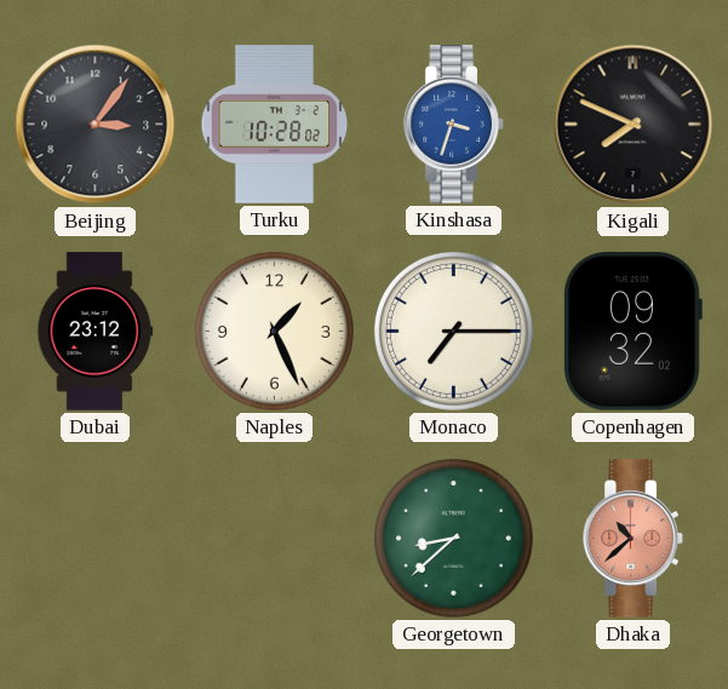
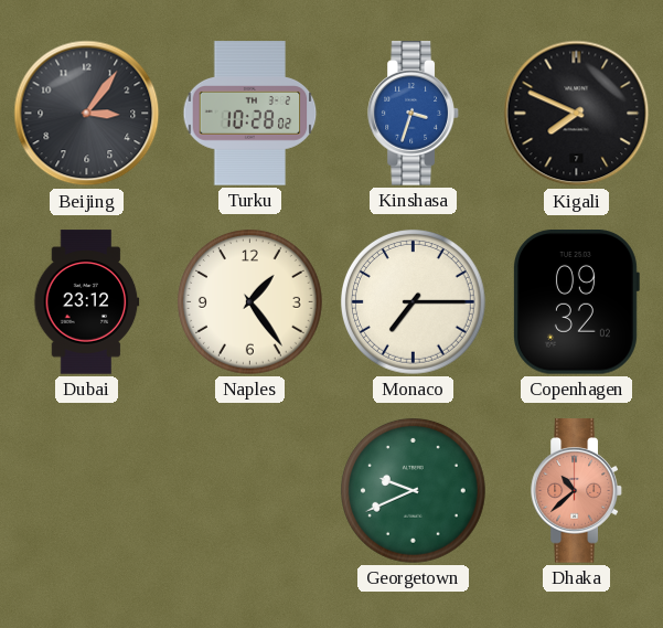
Naples: 1:26 -> 1:24 (250, 302)
Georgetown: 8:38 -> 9:41 (414, 491)
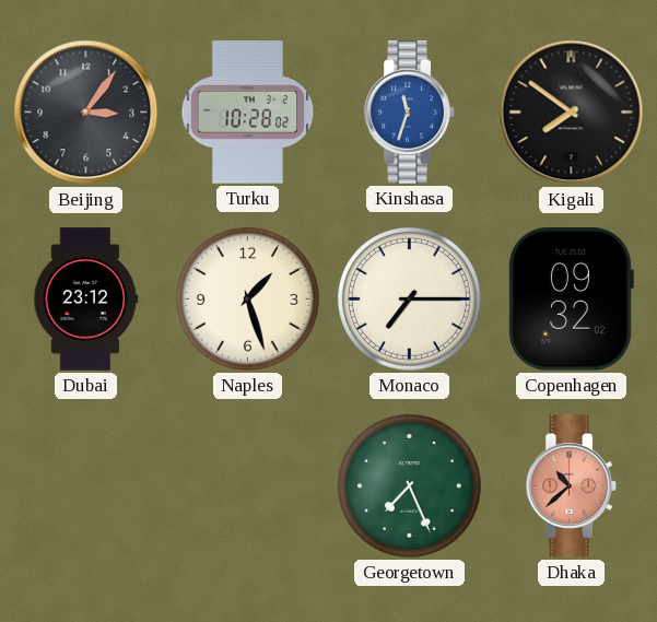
Kinshasa: 3:33 -> 11:33 (410, 113)
Kigali: 7:49 -> 7:51 (572, 113)
Naples: 1:24 -> 1:27 (248, 300)
Georgetown: 9:41 -> 7:26 (410, 486)
